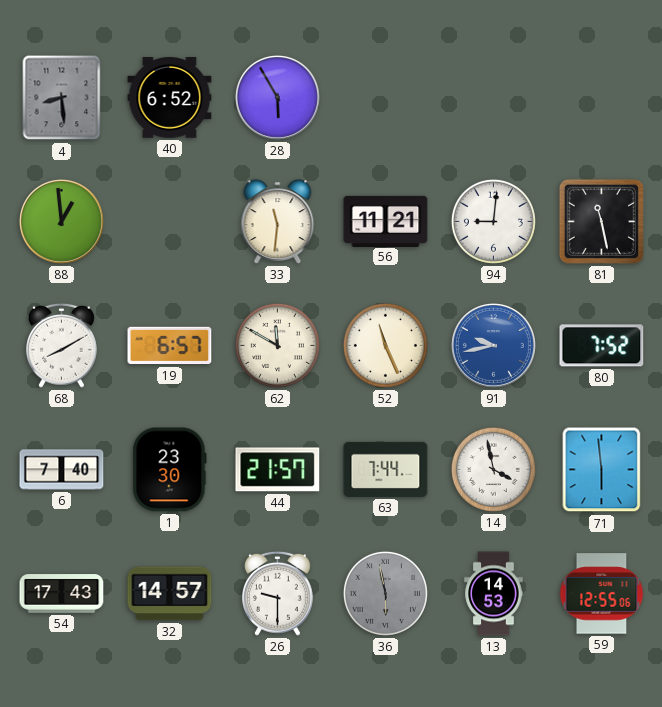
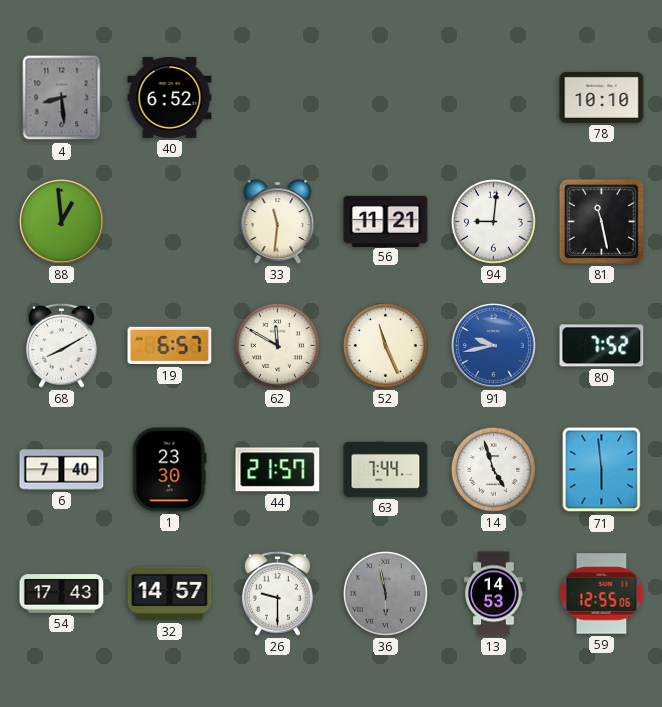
28: 5:55 -> none (277, 97)
78: none -> 10:10 (602, 97)
14: 3:58 -> 4:57 (493, 469)
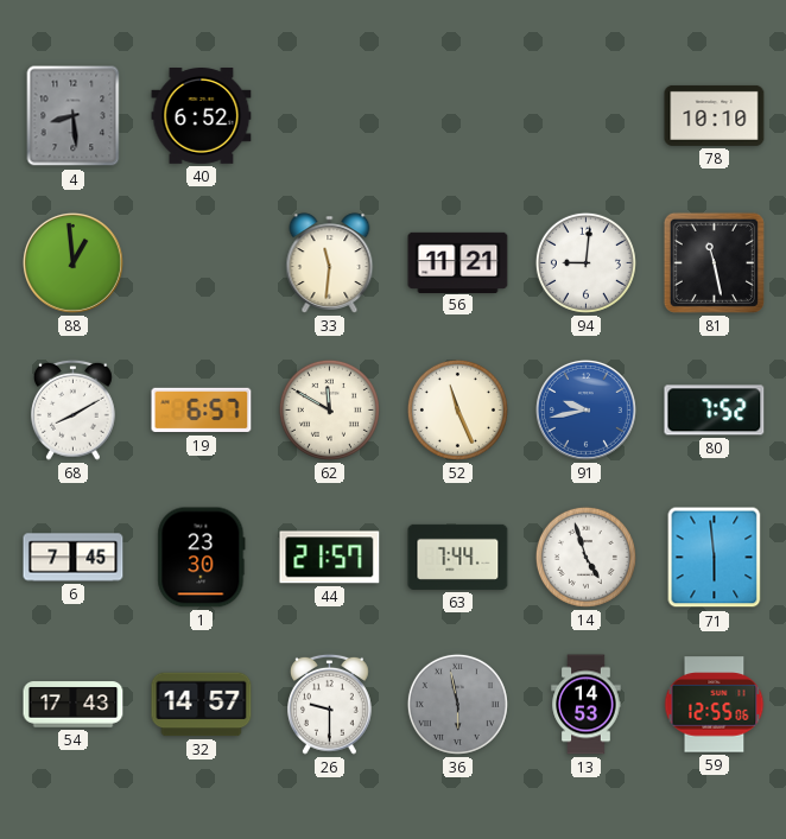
6: 7:40 -> 7:45 (74, 558)
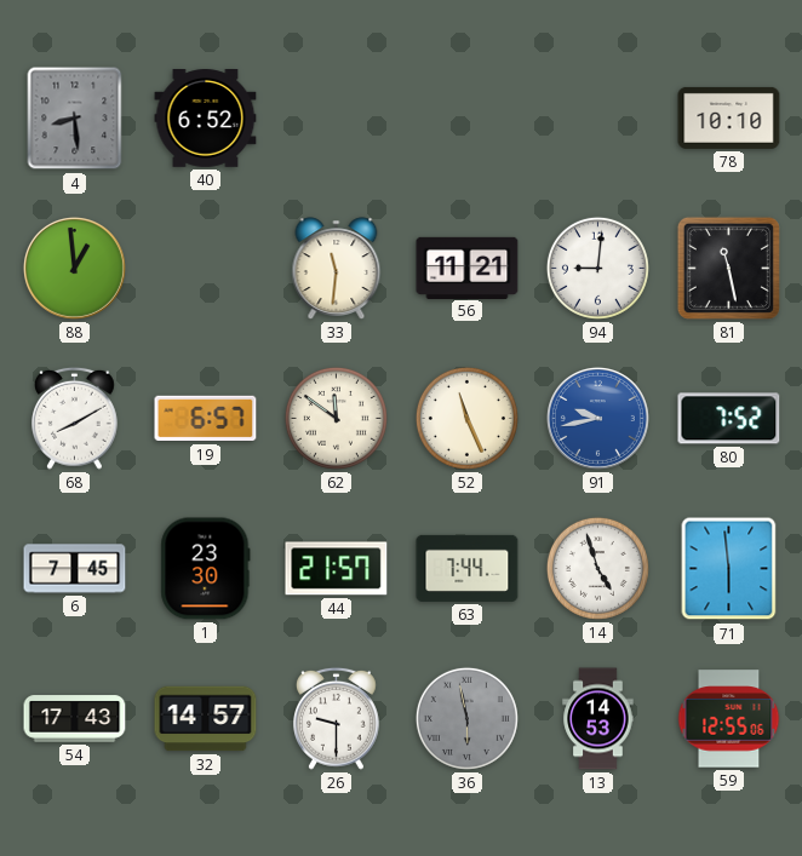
62: 11:50 -> 11:51 (336, 418)
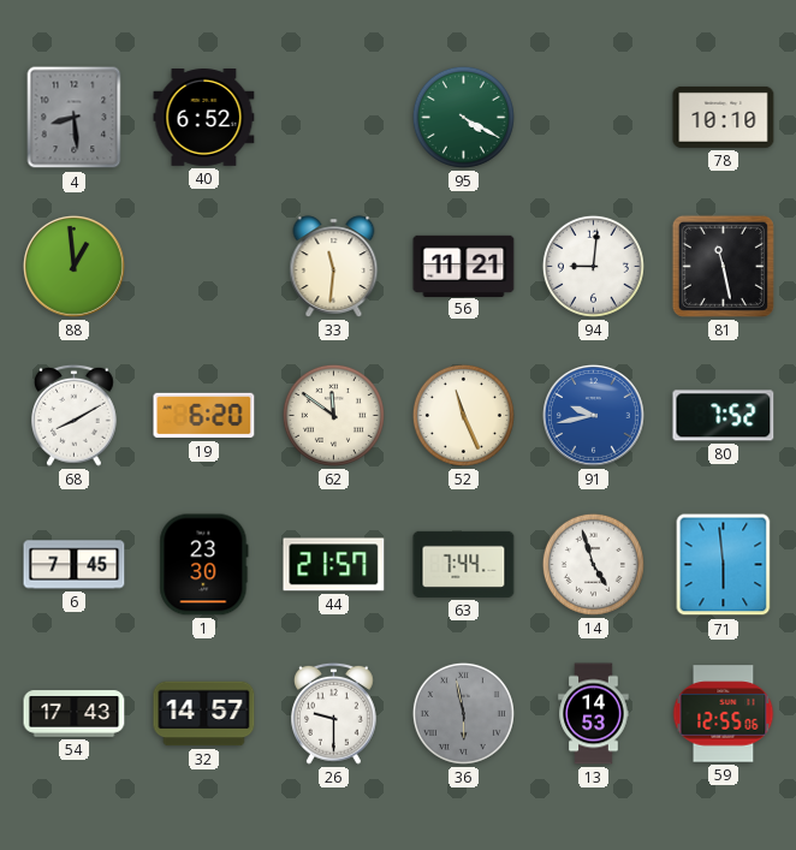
95: none -> 4:20 (463, 117)
19: 6:57 -> 6:20 (204, 416)
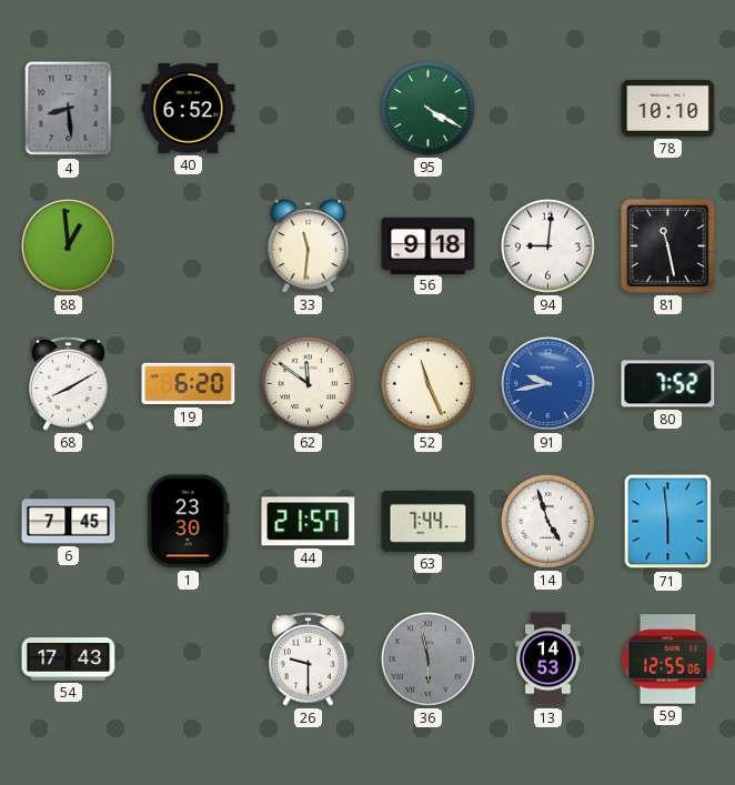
56: 11:21 -> 9:18 (429, 245)
32: 14:57 -> none (204, 714)
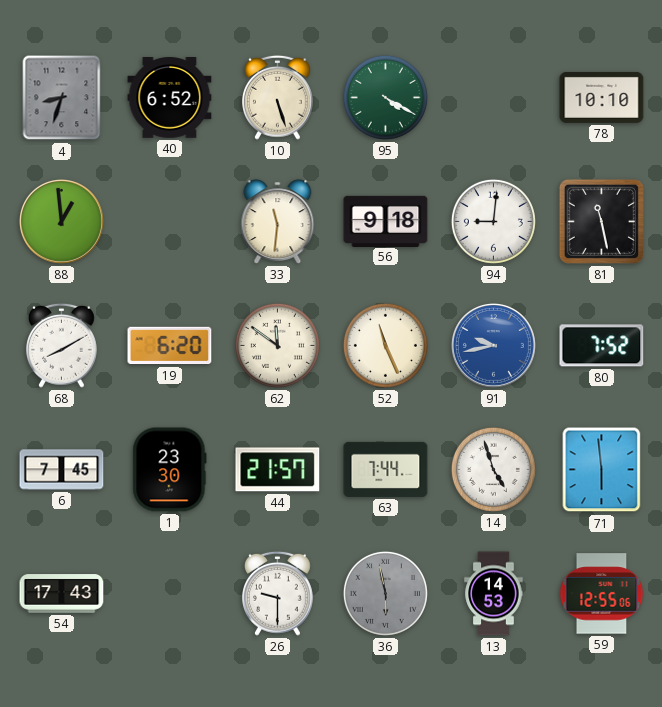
4: 8:29 -> 8:33 (62, 98)
10: none -> 5:27 (278, 97)
